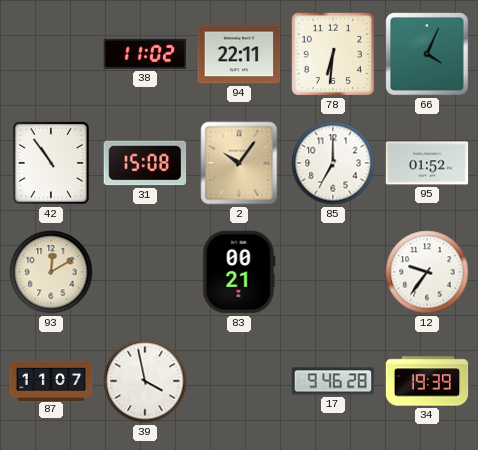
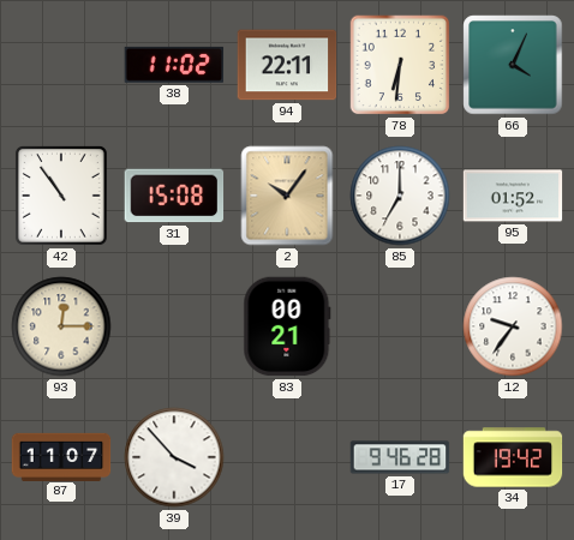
93: 12:10 -> 12:15 (61, 326)
39: 3:58 -> 3:53 (174, 457)
34: 19:39 -> 19:42 (513, 457)
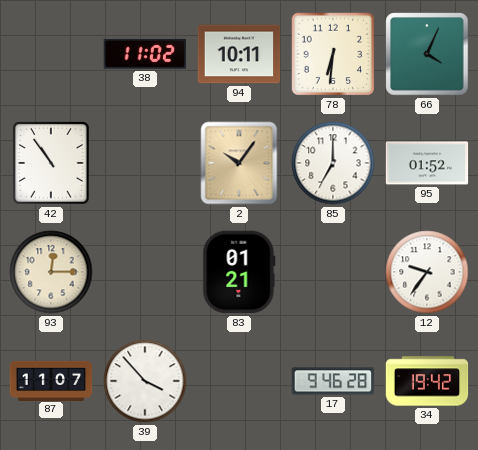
94: 22:11 -> 10:11 (239, 54)
31: 15:08 -> none (174, 196)
83: 00:21 -> 01:21 (239, 272)
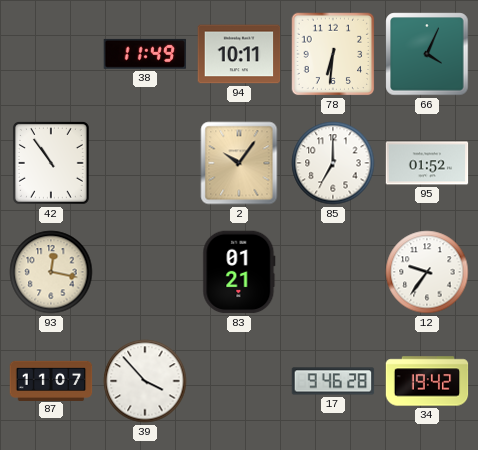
38: 11:02 -> 11:49 (145, 54)
93: 12:15 -> 12:17 (51, 272)
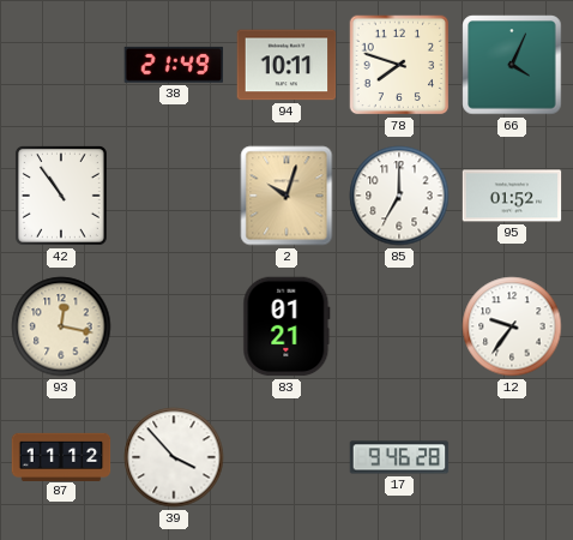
38: 11:49 -> 21:49 (174, 65)
78: 6:31 -> 7:48 (399, 65)
2: 10:06 -> 10:03 (286, 196)
87: 11:07 -> 11:12 (61, 456)
34: 19:42 -> none (427, 381)
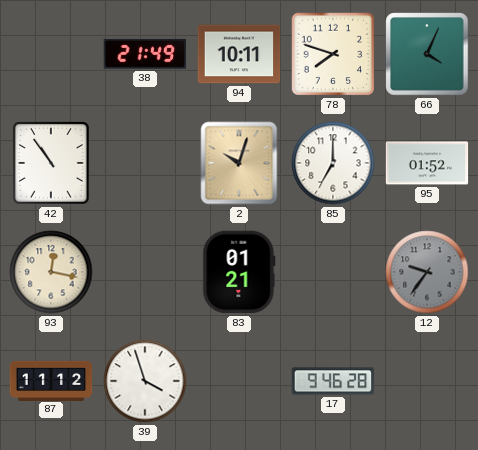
12 dial: white -> grey (427, 272)
39: 3:53 -> 3:57 (145, 381)
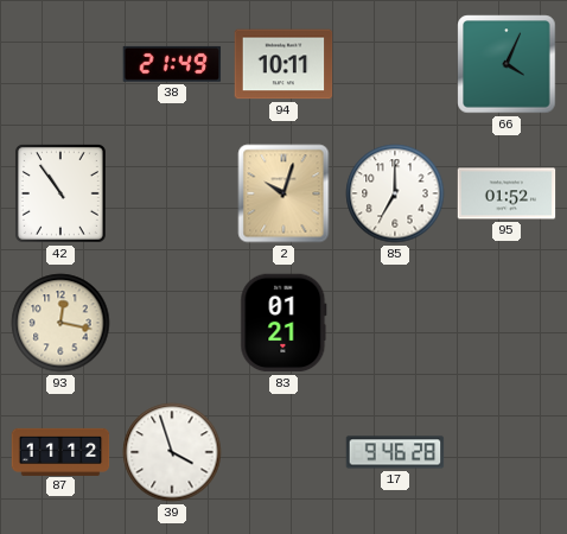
78: 7:48 -> none (333, 54)
12: 9:36 -> none (427, 272)
